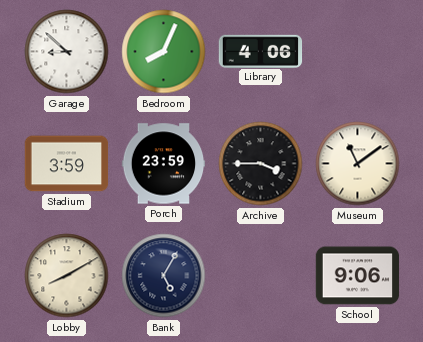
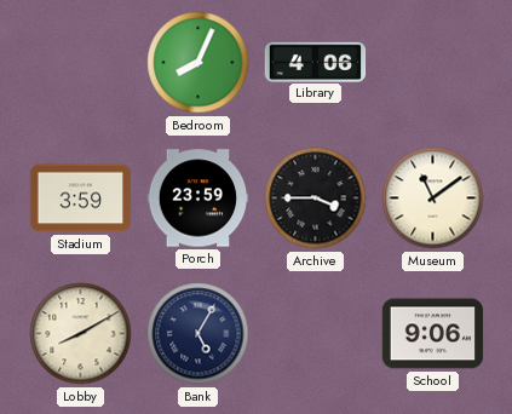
Garage: 8:52 -> none (67, 52)
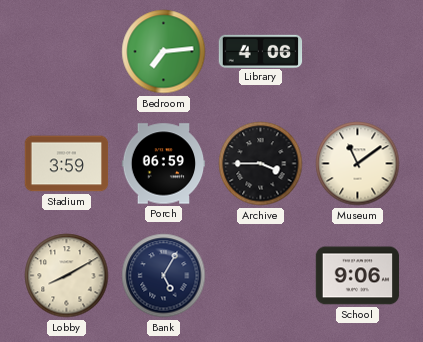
Bedroom: 8:04 -> 7:14 (164, 52)
Porch: 23:59 -> 06:59 (164, 164)
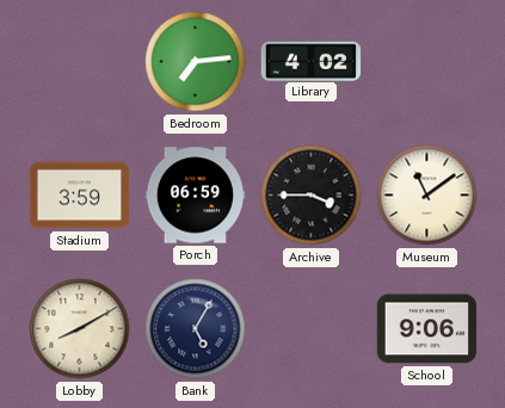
Library: 4:06 -> 4:02 (312, 61)
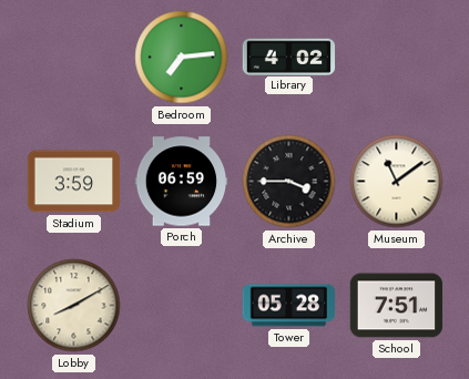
Bank: 5:05 -> none (196, 329)
Tower: none -> 05:28 (289, 306)
School: 9:06 -> 7:51 (397, 306)
